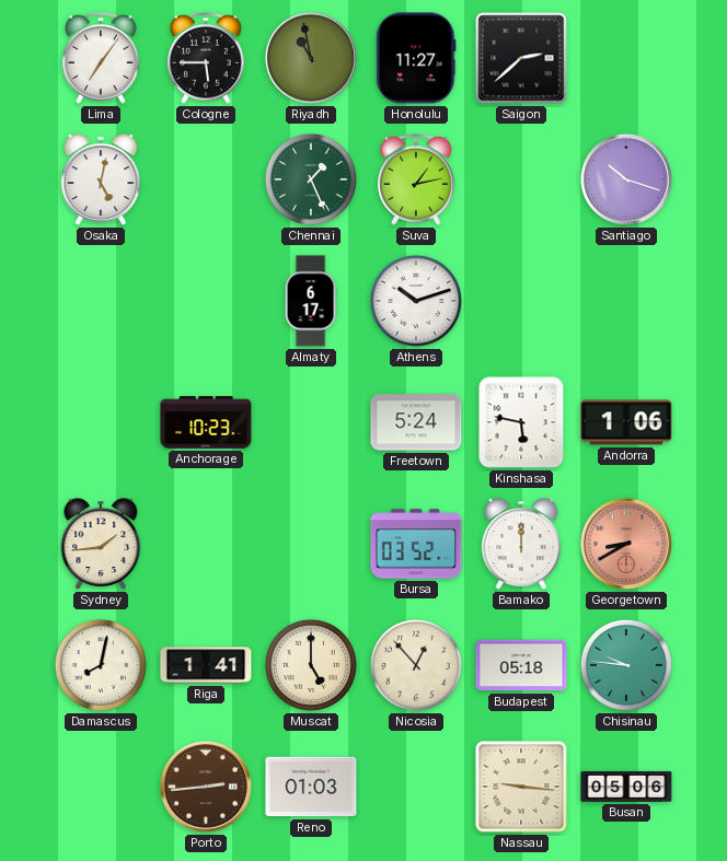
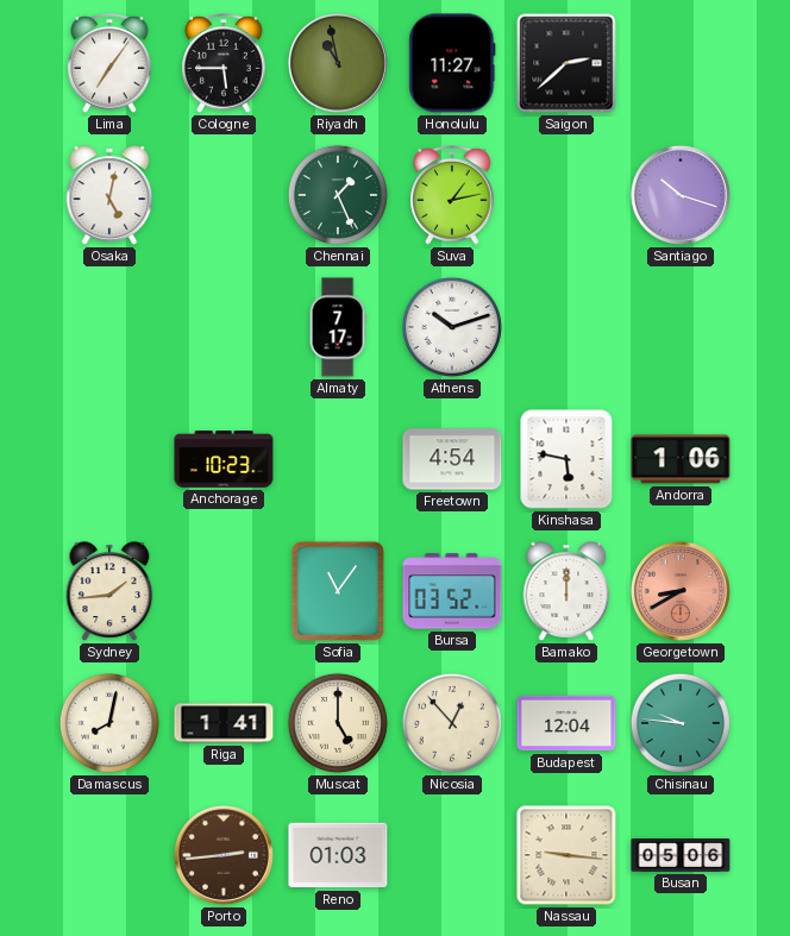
Almaty: 6:17 -> 7:17 (338, 327)
Freetown: 5:24 -> 4:54 (452, 459)
Sofia: none -> 11:06 (338, 591)
Budapest: 05:18 -> 12:04 (566, 723)
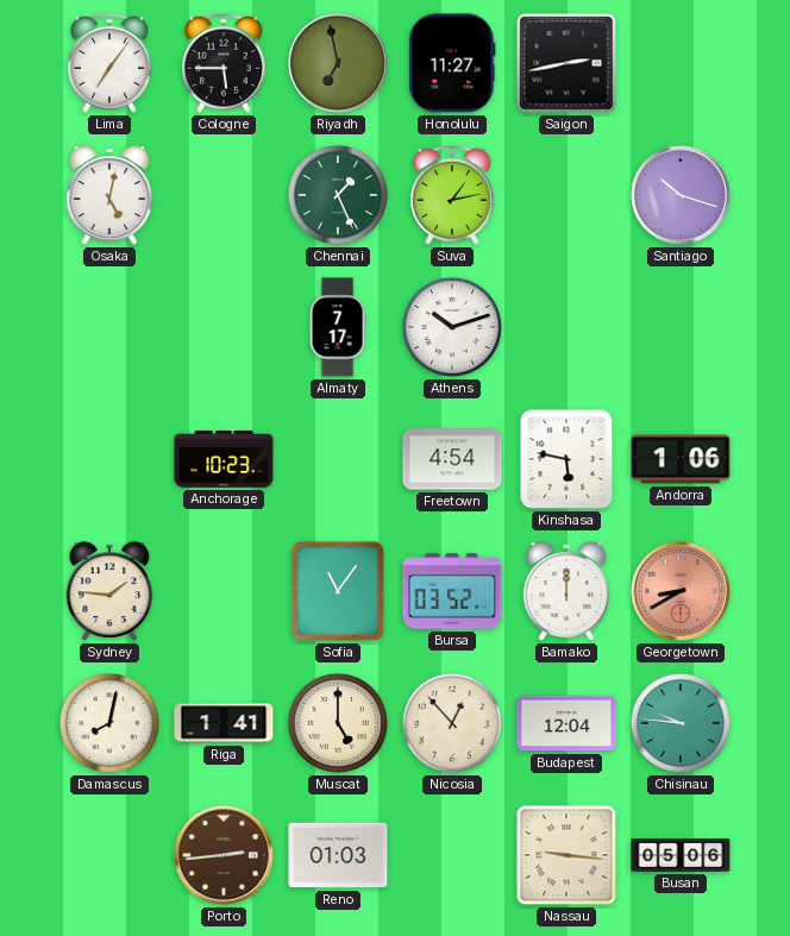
Riyadh: 10:58 -> 6:58 (338, 63)
Saigon: 2:38 -> 2:43 (566, 63)
Sydney: 1:44 -> 1:46 (109, 591)
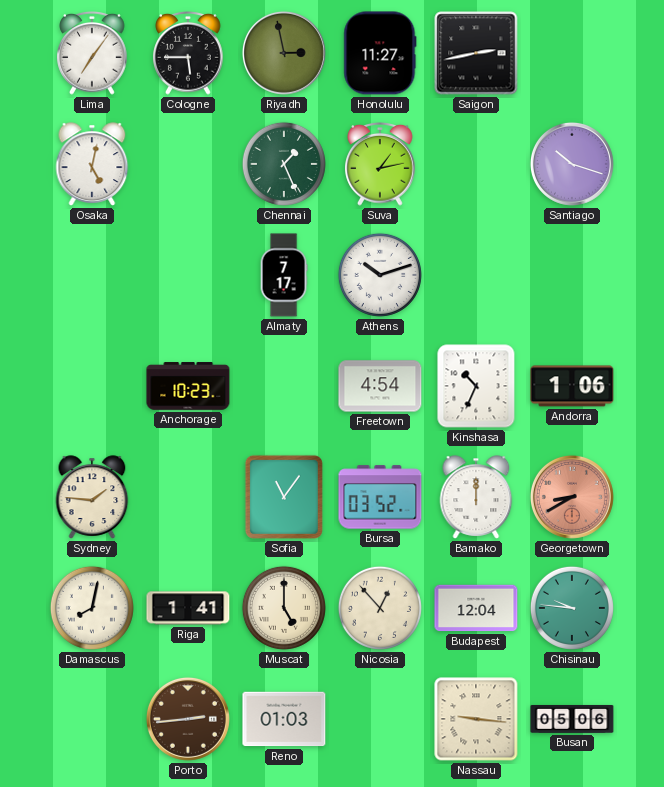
Riyadh: 6:58 -> 2:58 (284, 53)
Kinshasa: 5:47 -> 10:34 (476, 386)
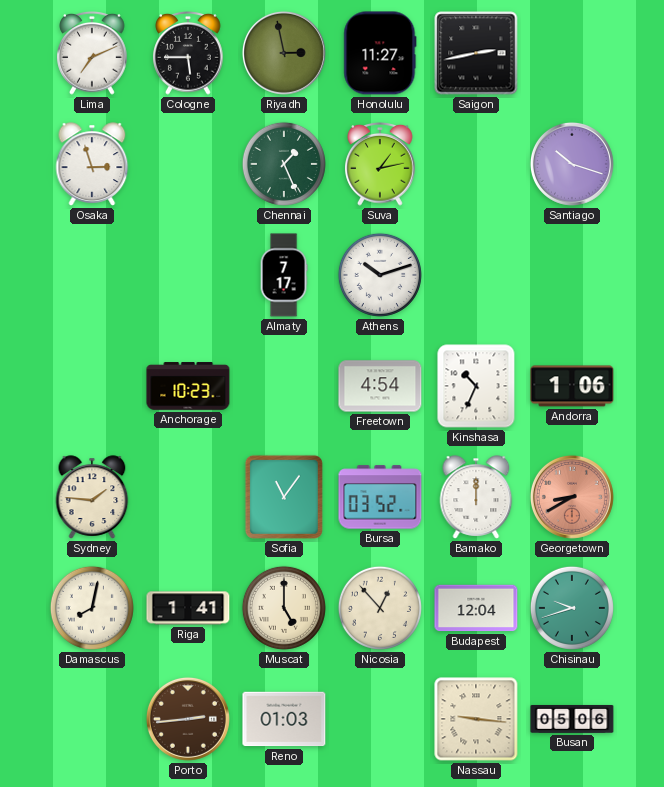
Lima: 7:06 -> 7:11 (92, 54)
Osaka: 5:02 -> 2:57 (92, 164)
Chisinau: 9:46 -> 9:42 (572, 608)
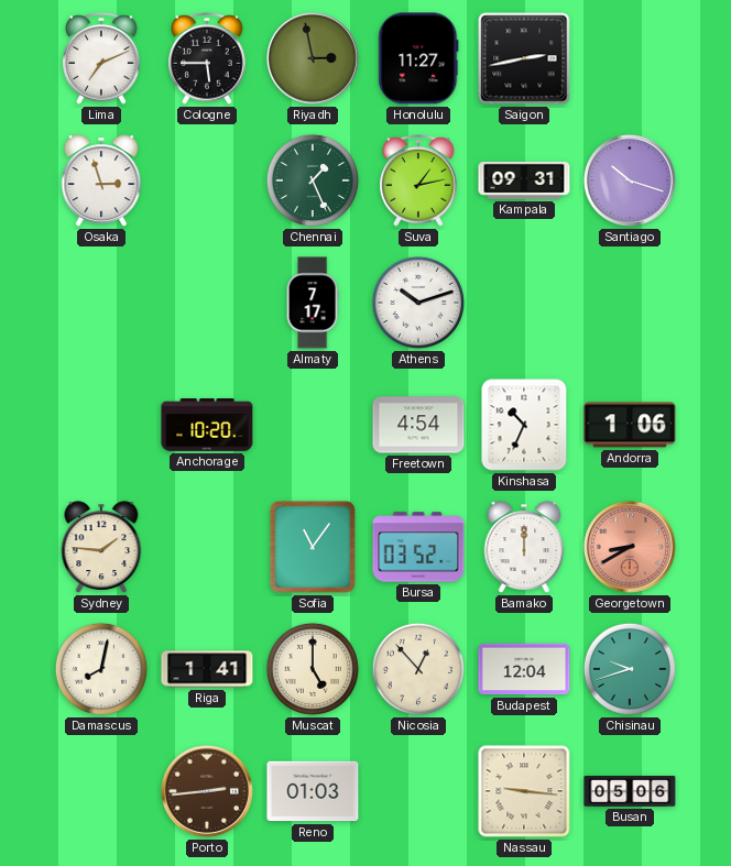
Kampala: none -> 09:31 (524, 180)
Anchorage: 10:23 -> 10:20 (207, 425)
